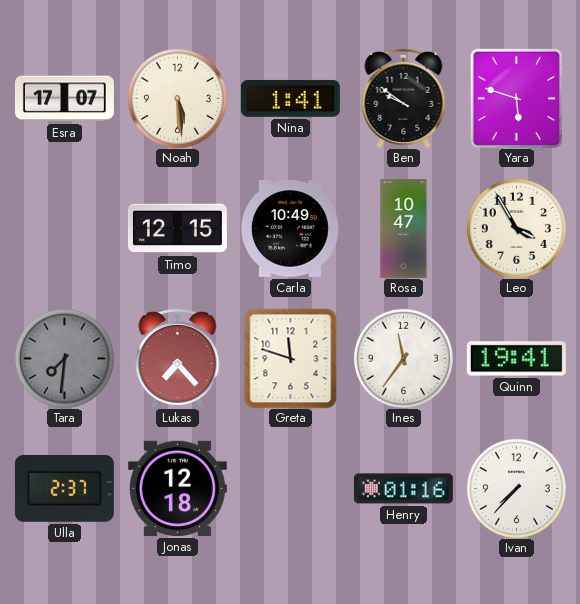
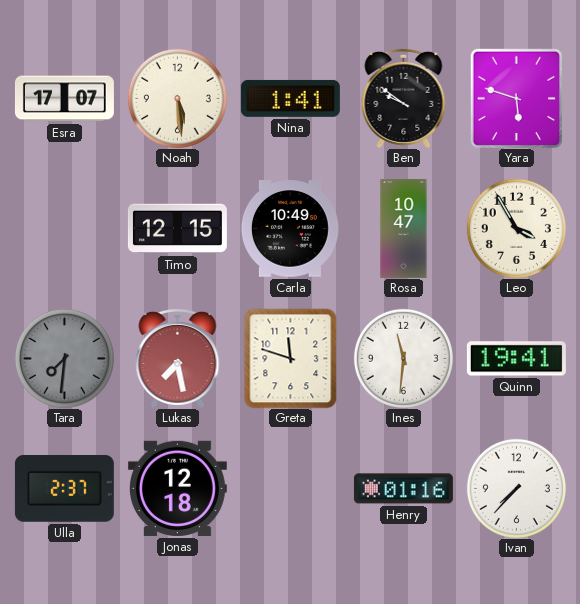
Lukas: 7:23 -> 7:28 (178, 358)
Ines: 11:36 -> 11:31 (403, 358)
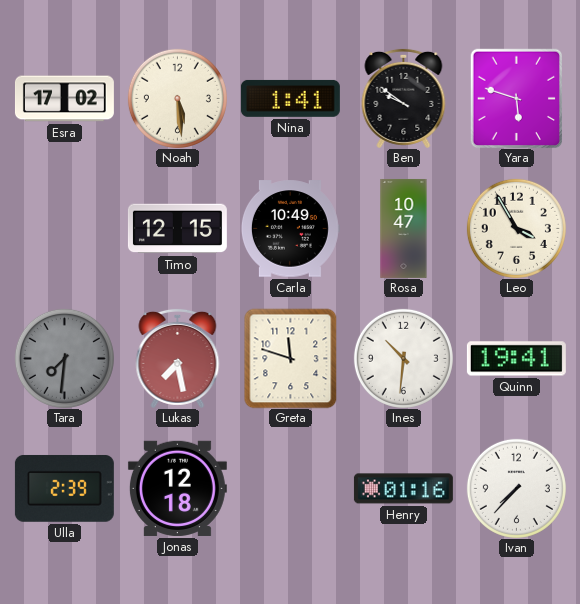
Esra: 17:07 -> 17:02 (64, 99)
Ines: 11:31 -> 10:31 (403, 358)
Ulla: 2:37 -> 2:39 (64, 488)
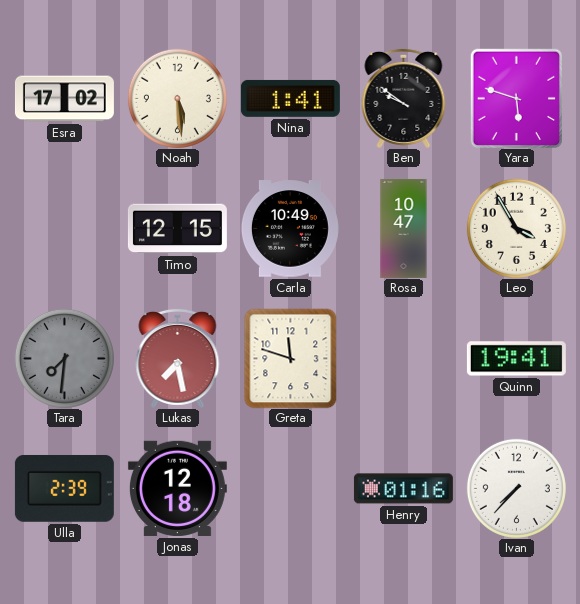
Ines: 10:31 -> none (403, 358)
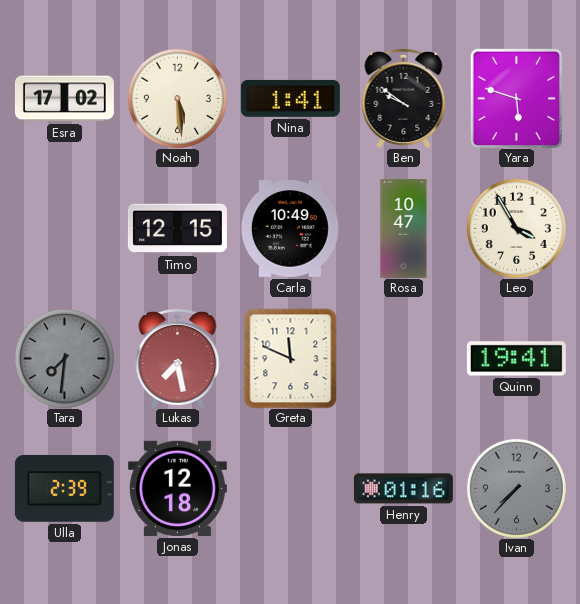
Greta: 11:48 -> 11:49 (291, 358)
Ivan dial: white -> grey (516, 488)
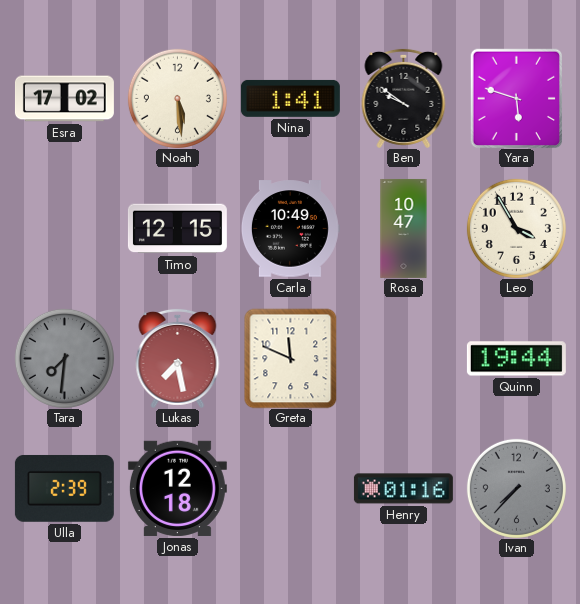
Quinn: 19:41 -> 19:44 (516, 359)
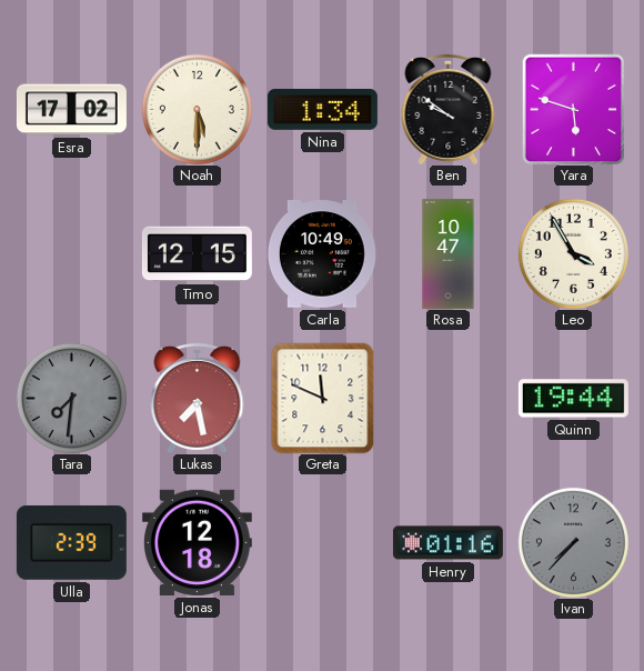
Noah: 5:29 -> 5:30 (197, 109)
Nina: 1:41 -> 1:34 (322, 109)
